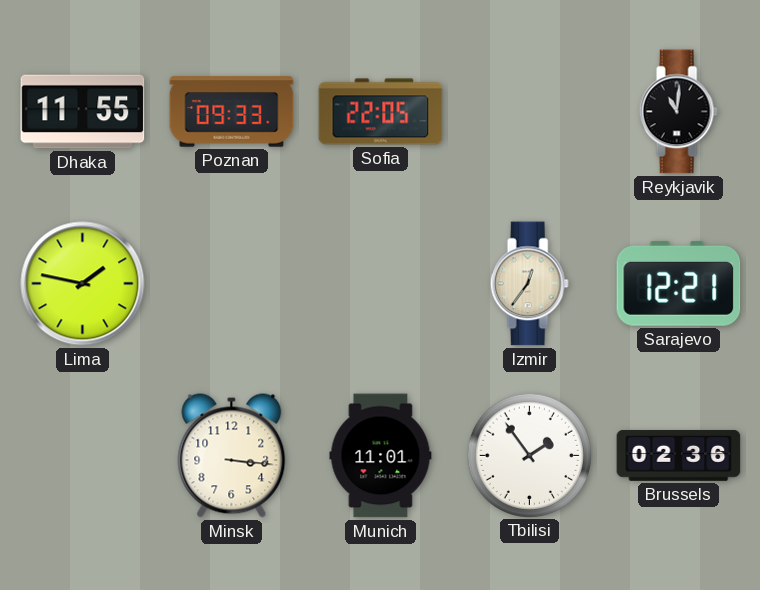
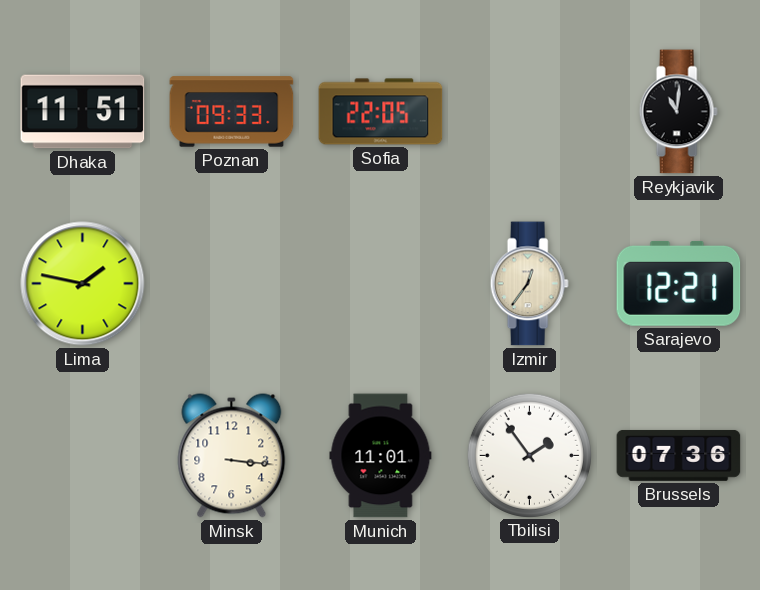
Dhaka: 11:55 -> 11:51 (83, 112)
Brussels: 02:36 -> 07:36 (679, 455)
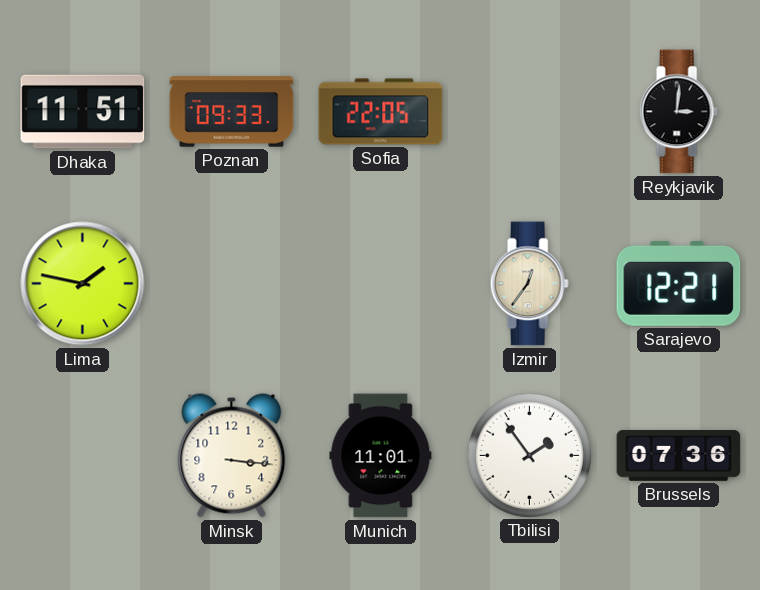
Reykjavik: 11:01 -> 3:01 (678, 112)
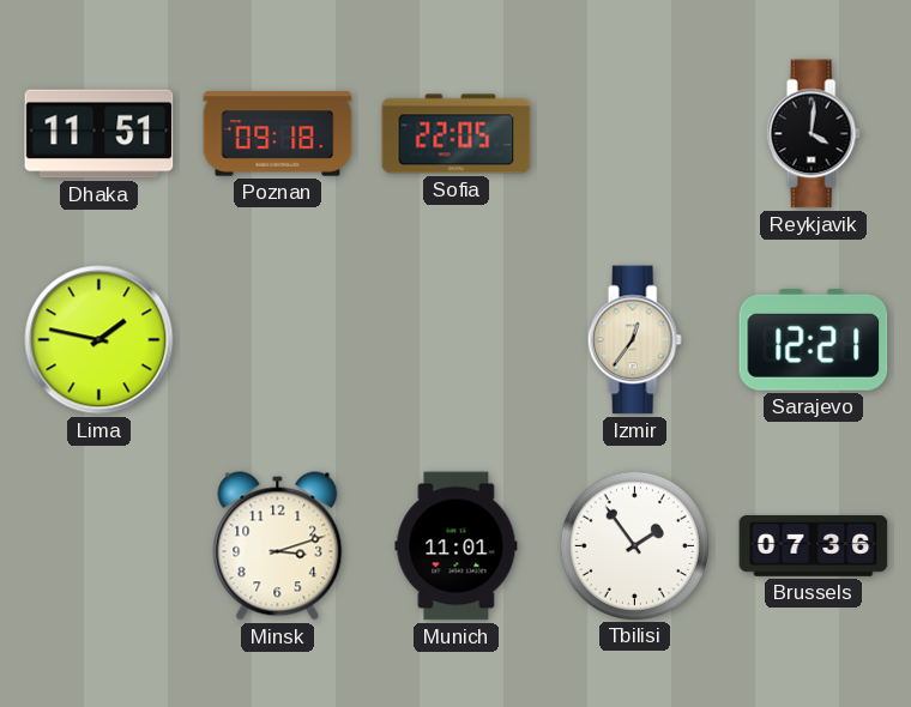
Poznan: 09:33 -> 09:18 (278, 134)
Reykjavik: 3:01 -> 4:01 (813, 134)
Minsk: 3:16 -> 3:12 (278, 546)
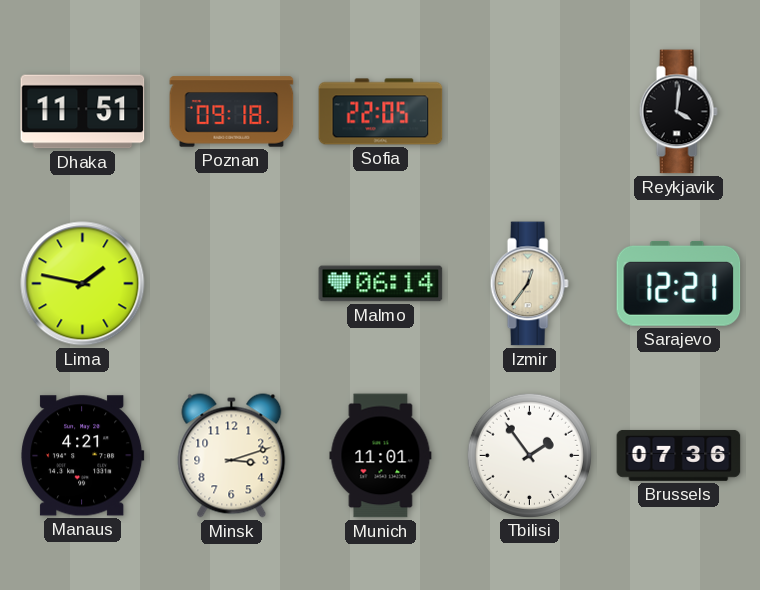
Malmo: none -> 06:14 (381, 284)
Manaus: none -> 4:21 (83, 456)
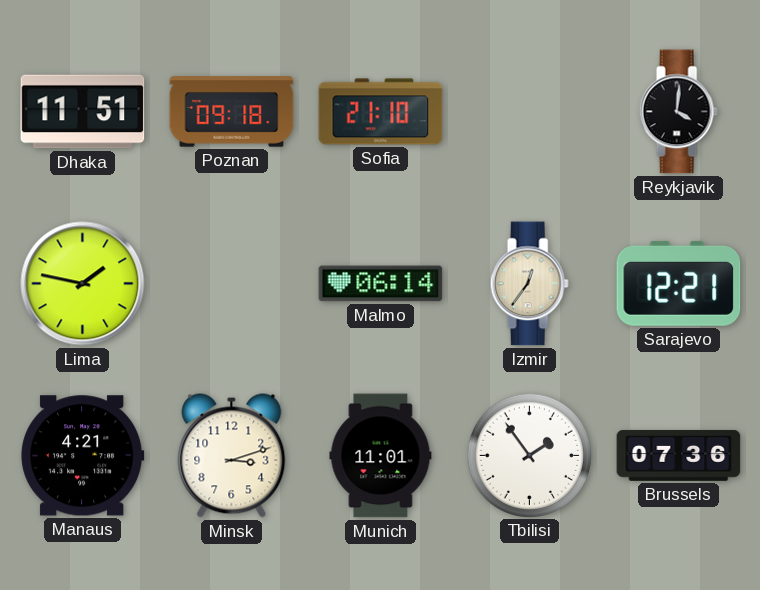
Sofia: 22:05 -> 21:10 (381, 112)
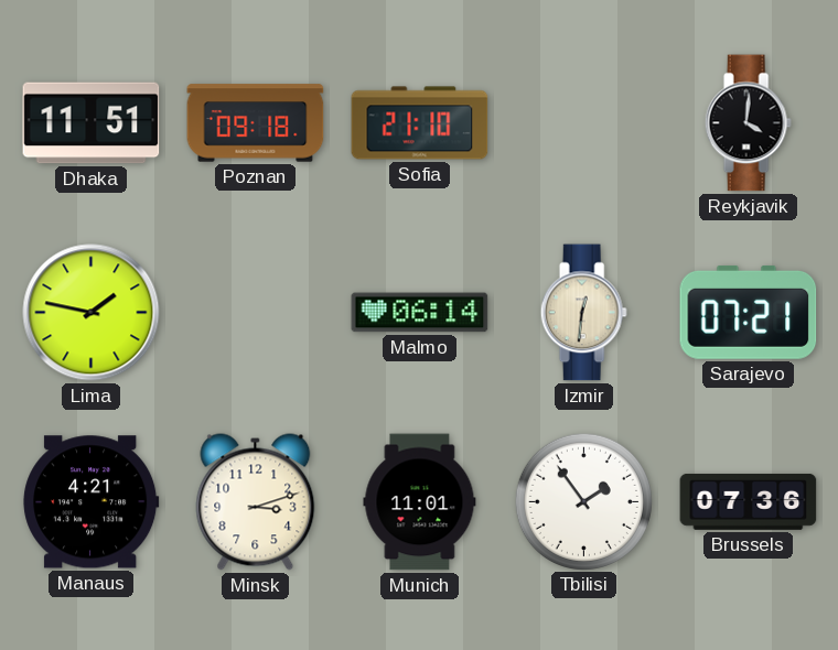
Izmir: 12:36 -> 12:31 (583, 313)
Sarajevo: 12:21 -> 07:21 (749, 312)
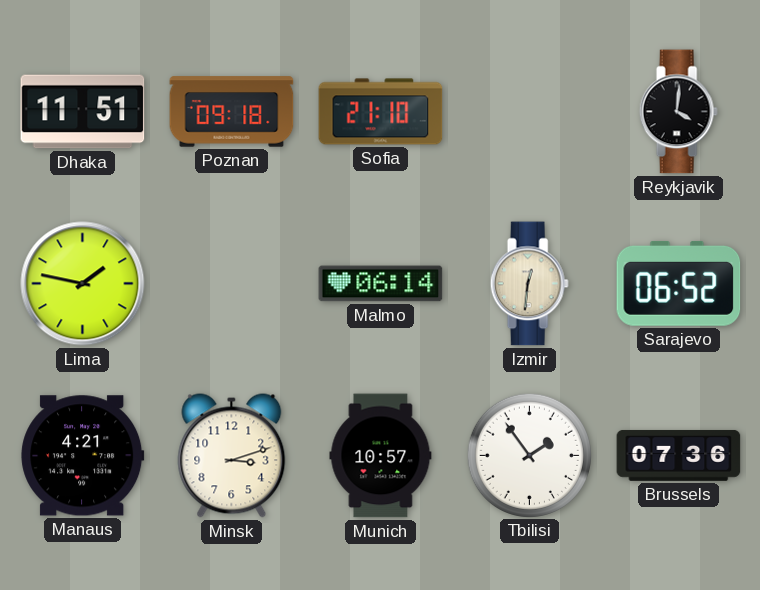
Sarajevo: 07:21 -> 06:52 (679, 283)
Munich: 11:01 -> 10:57 (381, 456)
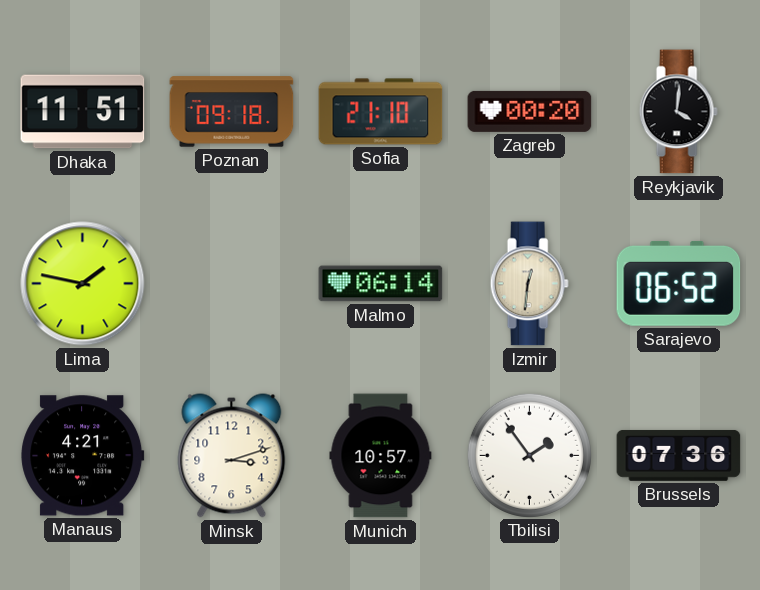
Zagreb: none -> 00:20 (530, 111)
